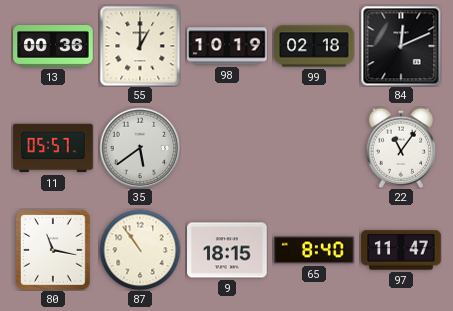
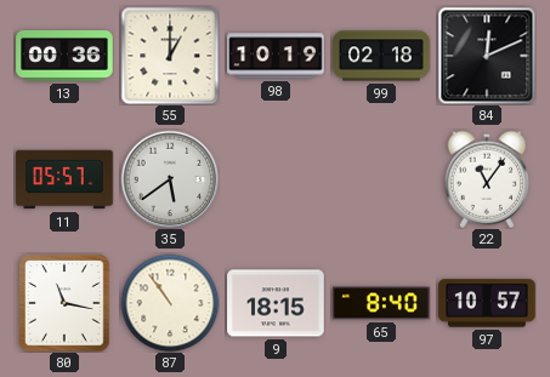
97: 11:47 -> 10:57 (487, 303)
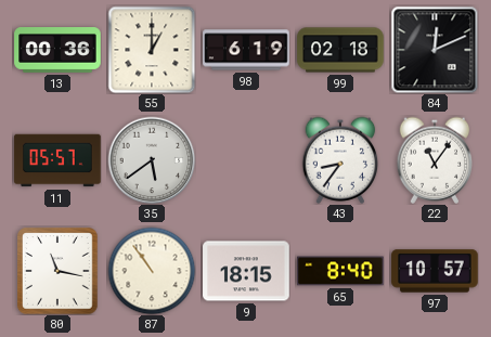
98: 10:19 -> 6:19 (246, 50)
43: none -> 8:36 (340, 160)
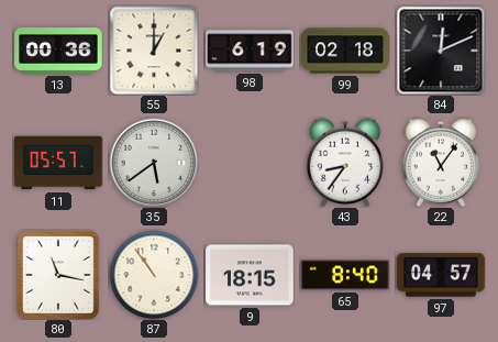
97: 10:57 -> 04:57 (441, 275)
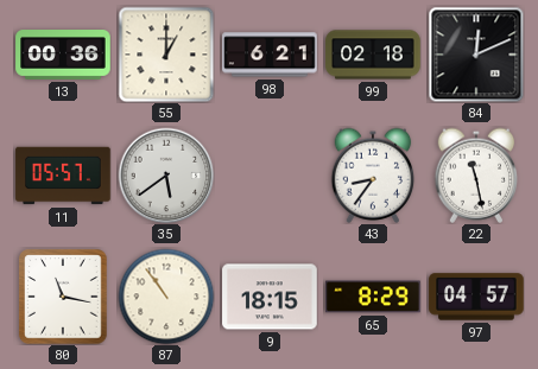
98: 6:19 -> 6:21 (270, 55)
22: 11:06 -> 11:28 (476, 176)
65: 8:40 -> 8:29 (373, 297)
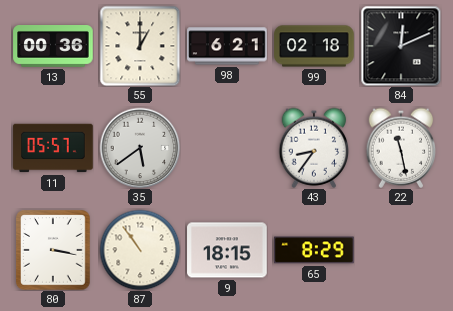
80: 11:17 -> 3:17 (53, 250)
97: 04:57 -> none (476, 297)
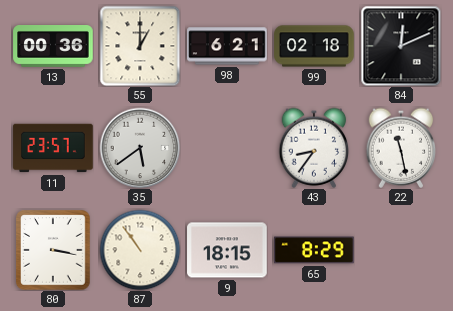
11: 05:57 -> 23:57 (53, 148)
